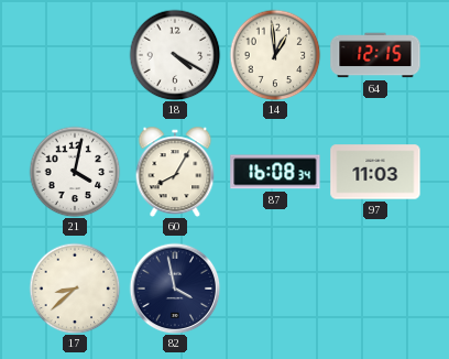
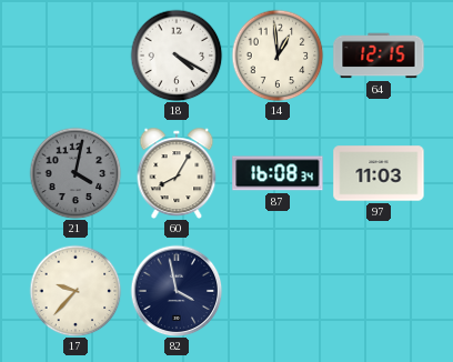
21 dial: white -> grey (75, 173)
17: 8:38 -> 9:37 (75, 291)
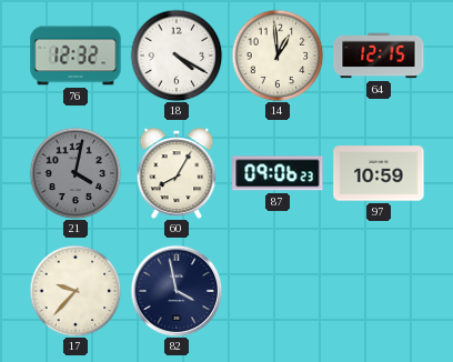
76: none -> 12:32 (75, 56)
87: 16:08 -> 09:06 (278, 173)
97: 11:03 -> 10:59 (379, 173)
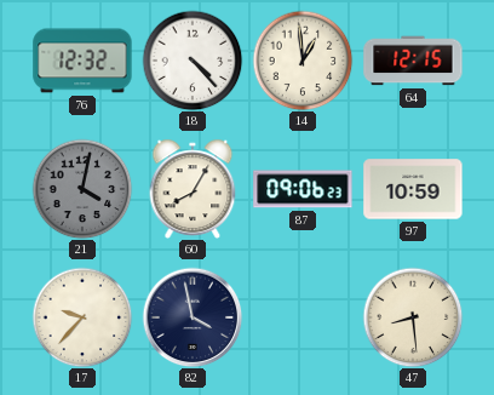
18: 4:20 -> 4:23 (193, 61)
47: none -> 8:29 (413, 317)
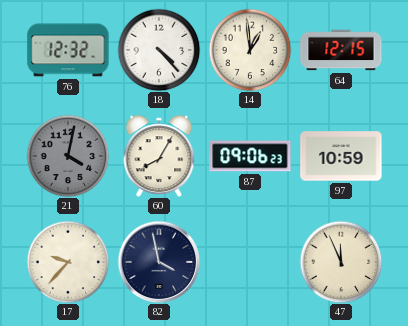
47: 8:29 -> 11:56 (341, 262)
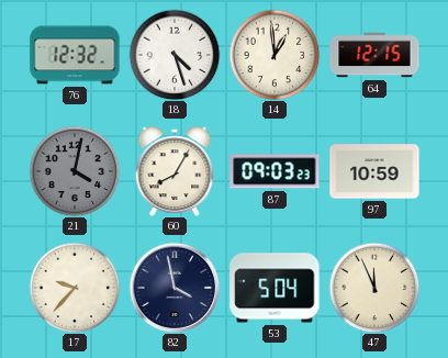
18: 4:23 -> 4:27 (175, 55)
87: 09:06 -> 09:03 (275, 171)
53: none -> 5:04 (275, 288)
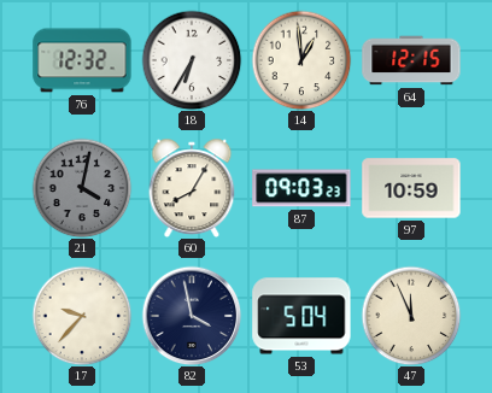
18: 4:27 -> 6:35 (192, 60)
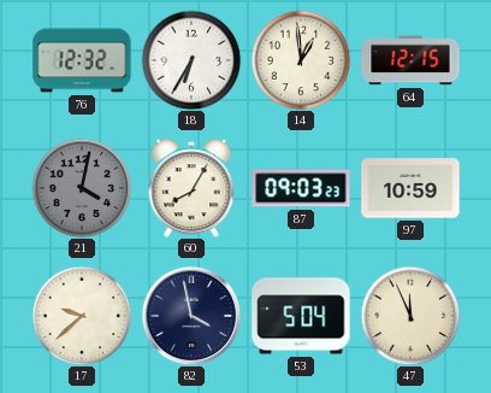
17: 9:37 -> 9:38 (82, 316)
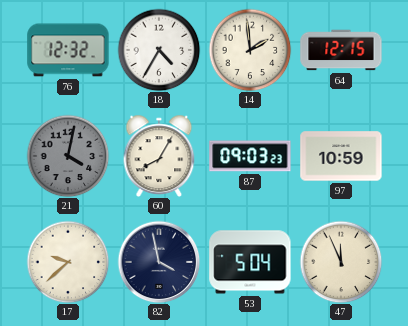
18: 6:35 -> 4:35 (159, 50)
14: 12:59 -> 1:59 (250, 50)
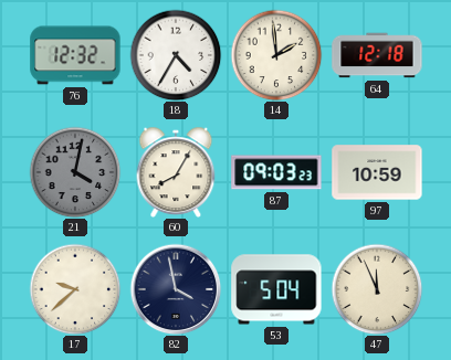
64: 12:15 -> 12:18 (377, 55)
